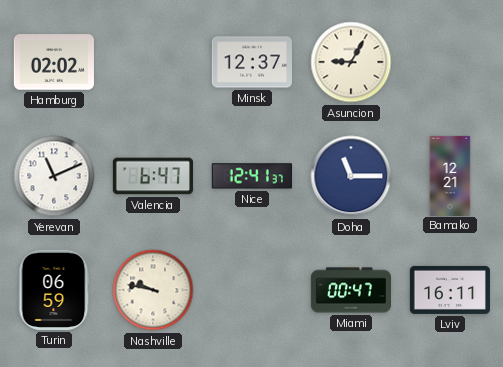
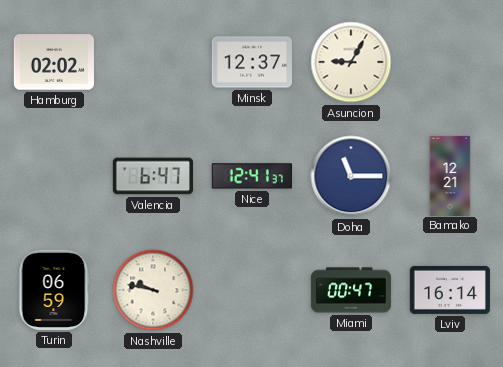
Yerevan: 11:11 -> none (54, 176)
Lviv: 16:11 -> 16:14 (450, 290)
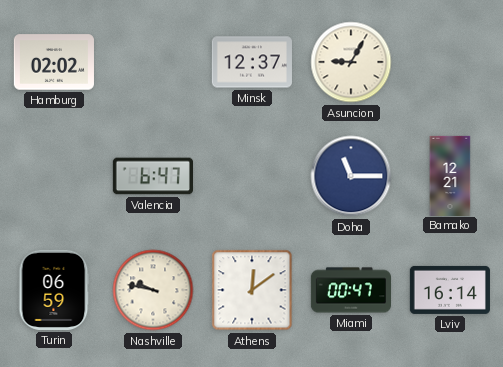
Nice: 12:41 -> none (252, 176)
Athens: none -> 12:09 (252, 290)
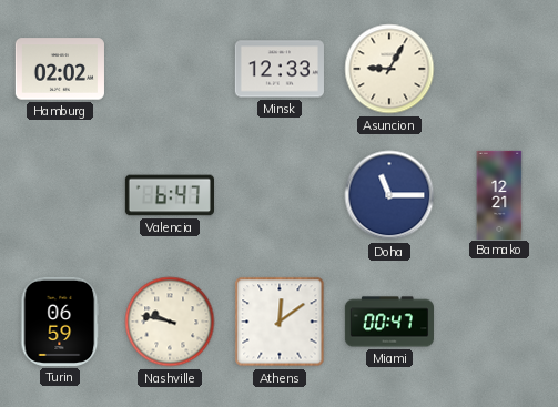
Minsk: 12:37 -> 12:33 (280, 69)
Lviv: 16:14 -> none (450, 290)
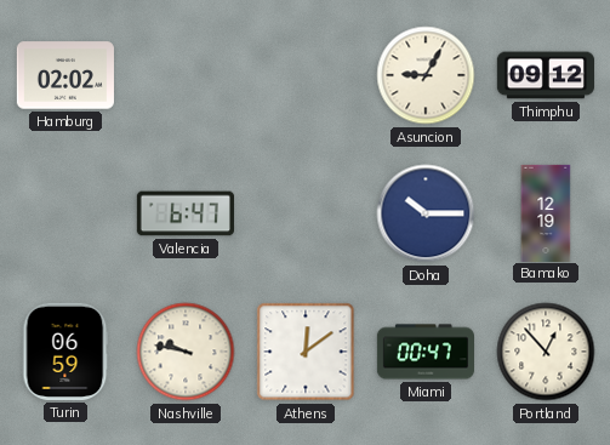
Minsk: 12:33 -> none (280, 69)
Thimphu: none -> 09:12 (545, 75)
Doha: 11:15 -> 10:15 (426, 213)
Bamako: 12:21 -> 12:19 (546, 212)
Portland: none -> 12:53 (546, 352)
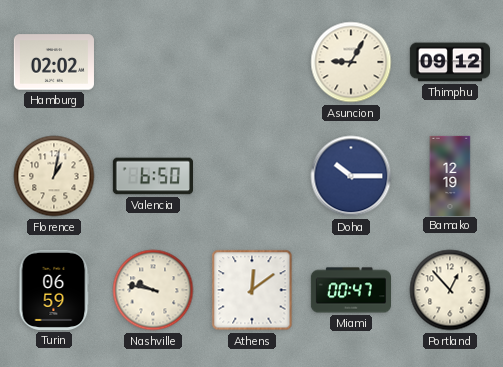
Florence: none -> 1:02 (54, 176)
Valencia: 6:47 -> 6:50 (152, 176)
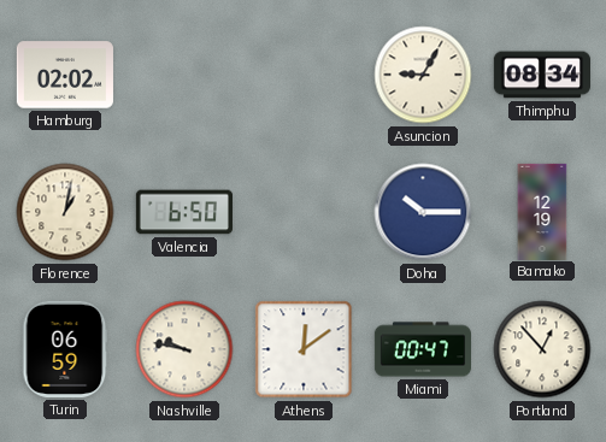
Thimphu: 09:12 -> 08:34 (541, 75)
